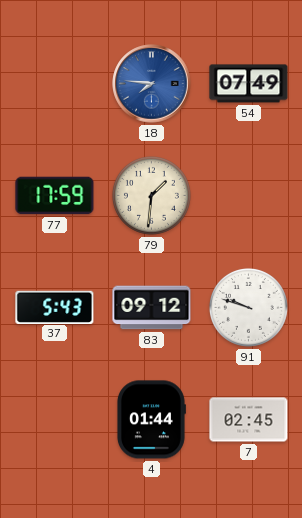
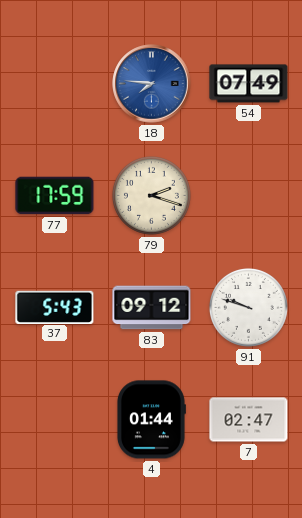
79: 1:31 -> 2:18 (151, 195)
7: 02:45 -> 02:47 (249, 420)
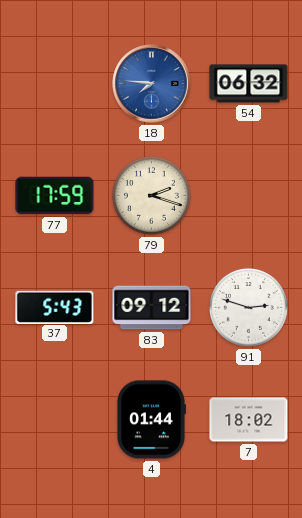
54: 07:49 -> 06:32 (249, 84)
91: 9:48 -> 2:48 (248, 307)
7: 02:47 -> 18:02 (249, 420)
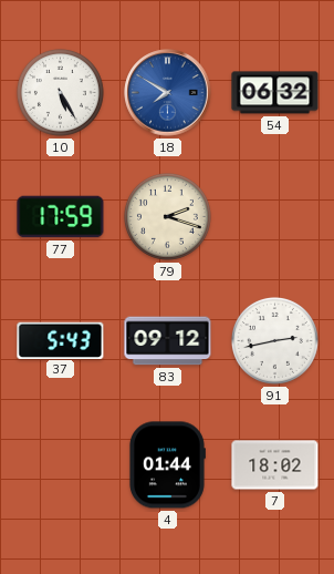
10: none -> 5:25 (60, 92)
18: 7:46 -> 7:50 (168, 93)
91: 2:48 -> 2:43 (274, 340)
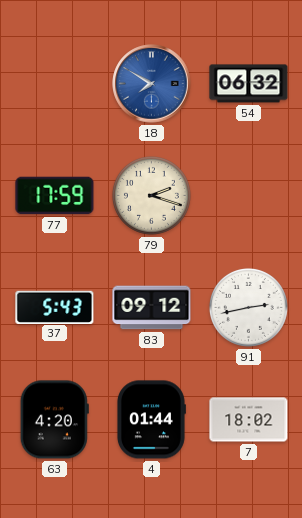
10: 5:25 -> none (60, 92)
63: none -> 4:20 (54, 420)
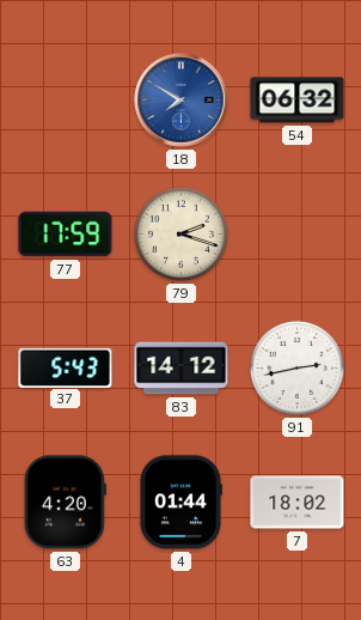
83: 09:12 -> 14:12 (182, 369)
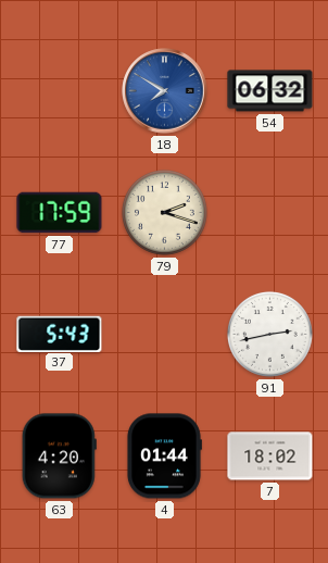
83: 14:12 -> none (182, 369)
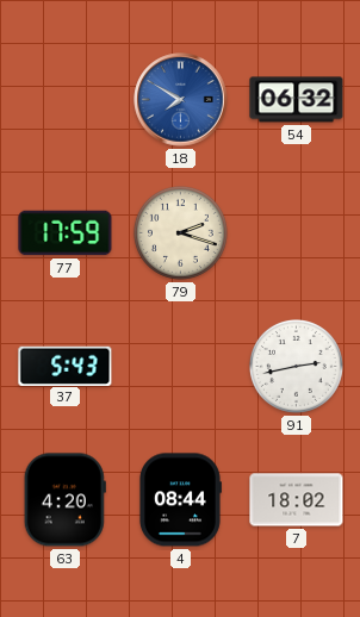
4: 01:44 -> 08:44 (180, 500)
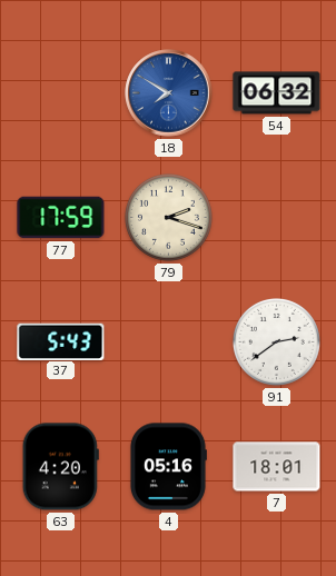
91: 2:43 -> 2:39 (276, 341)
4: 08:44 -> 05:16 (168, 467)
7: 18:02 -> 18:01 (277, 467)
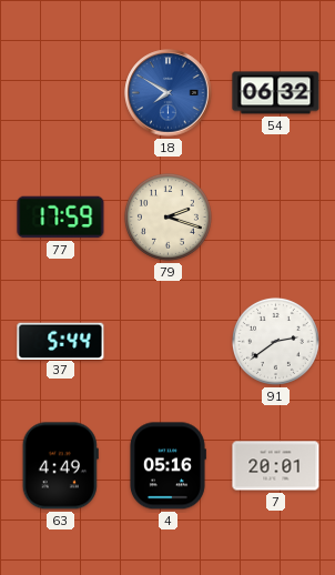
37: 5:43 -> 5:44 (61, 341)
63: 4:20 -> 4:49 (60, 466)
7: 18:01 -> 20:01 (276, 466)
